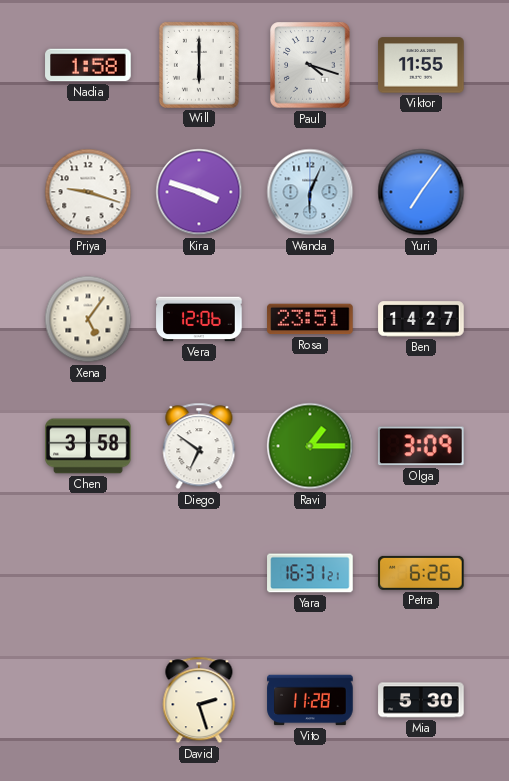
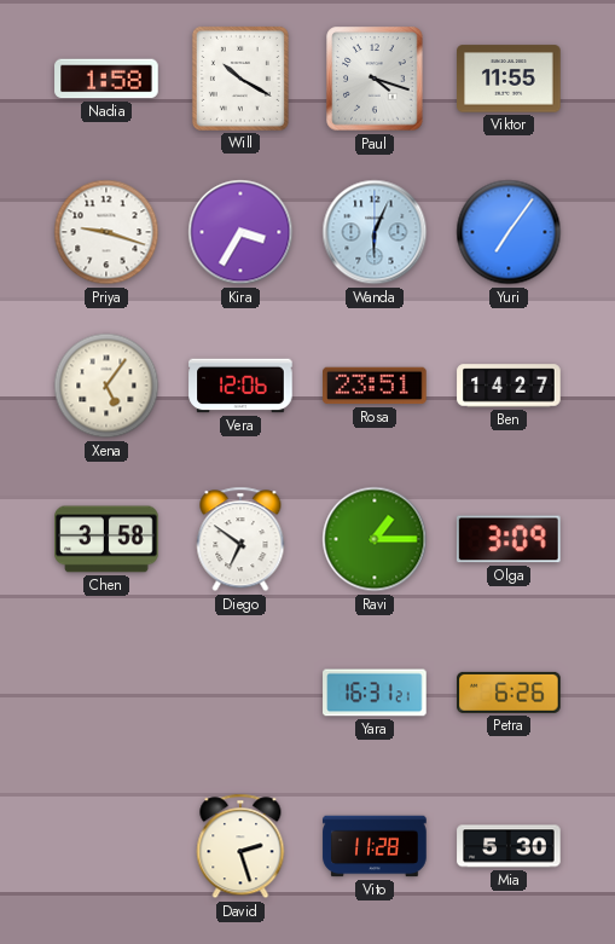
Will: 6:00 -> 10:20 (240, 79)
Kira: 3:48 -> 3:35 (240, 232)
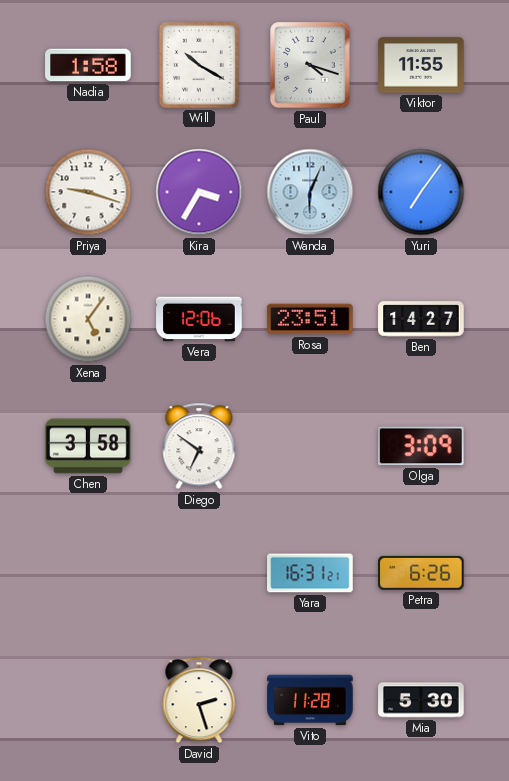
Ravi: 1:15 -> none (375, 539)
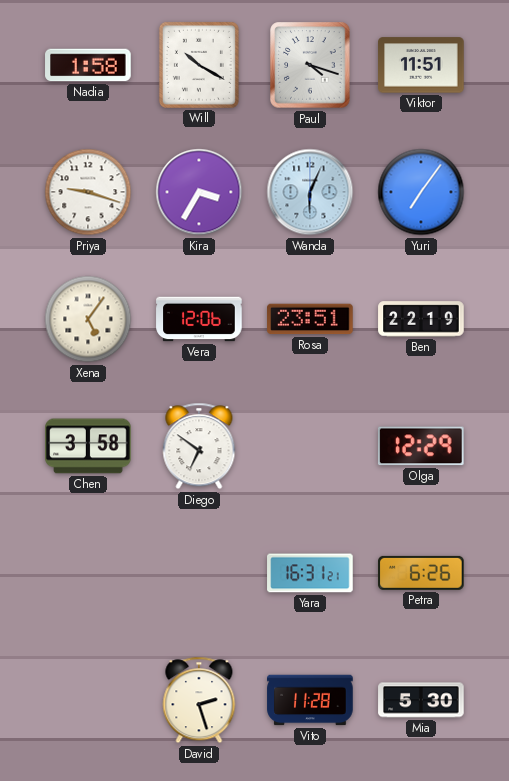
Viktor: 11:55 -> 11:51 (421, 65)
Ben: 14:27 -> 22:19 (421, 319)
Olga: 3:09 -> 12:29 (421, 446)
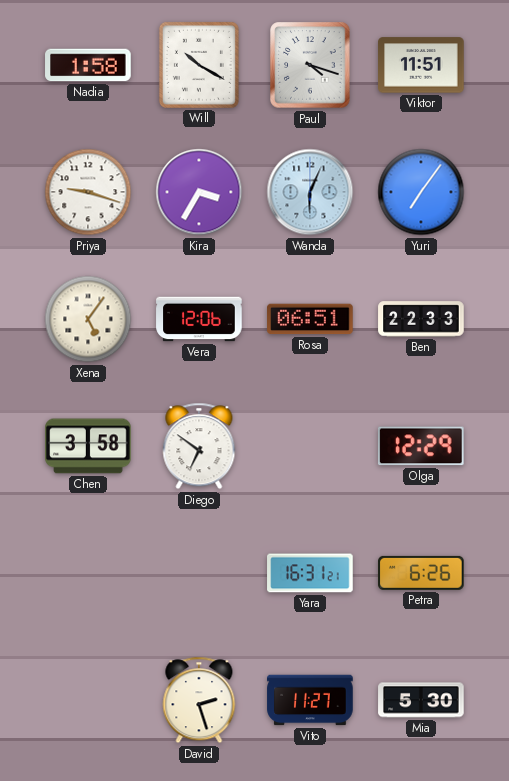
Rosa: 23:51 -> 06:51 (310, 319)
Ben: 22:19 -> 22:33 (421, 319)
Vito: 11:28 -> 11:27 (310, 700)
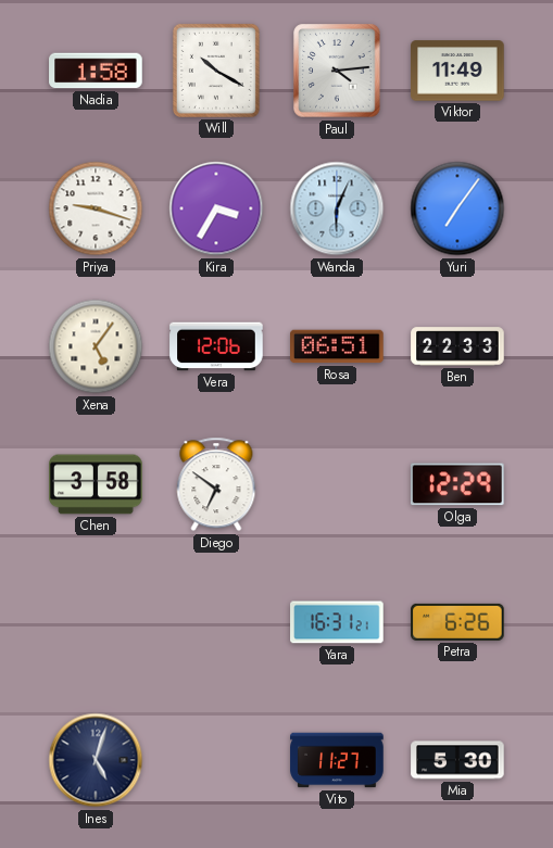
Paul: 4:18 -> 4:14 (337, 71)
Viktor: 11:51 -> 11:49 (457, 71)
Ines: none -> 5:03 (96, 760)
David: 2:27 -> none (199, 700)
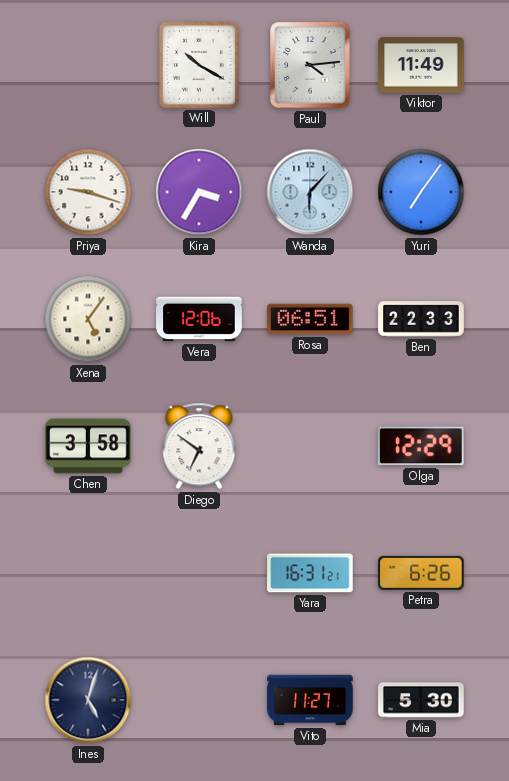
Nadia: 1:58 -> none (96, 71)
Wanda: 6:04 -> 6:07 (310, 192)
